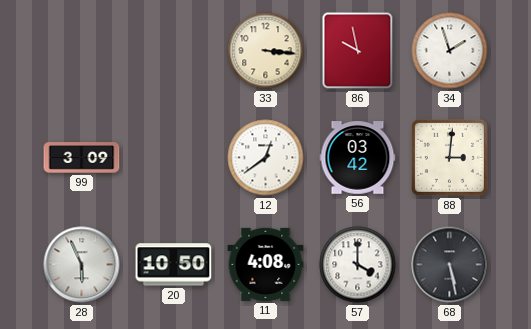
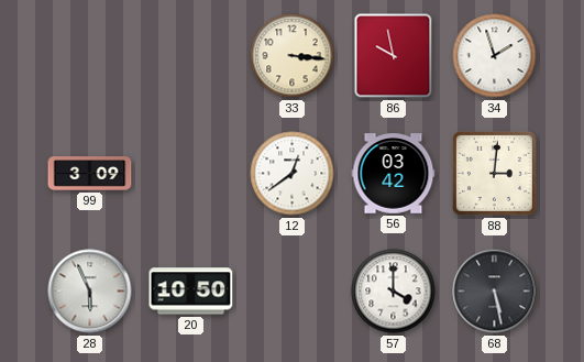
11: 4:08 -> none (266, 264)
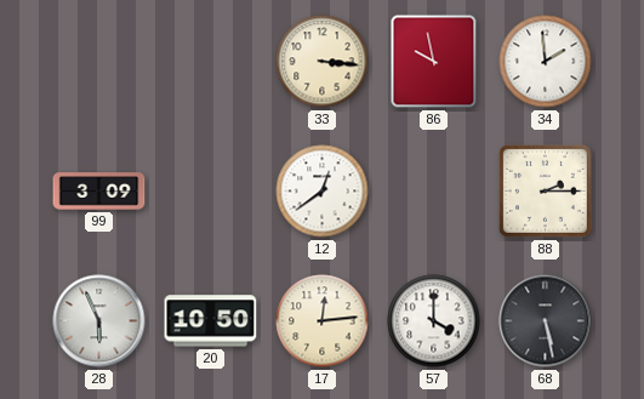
34: 1:57 -> 1:59 (546, 62)
56: 03:42 -> none (394, 174)
88: 3:01 -> 2:15 (545, 190)
17: none -> 12:14 (323, 321)
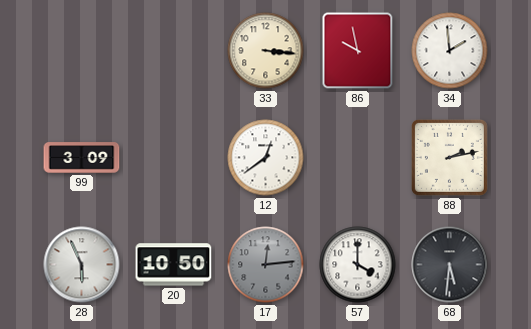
88: 2:15 -> 2:13 (449, 157)
17 dial: cream -> grey (266, 265)
68: 5:28 -> 5:31 (450, 265)
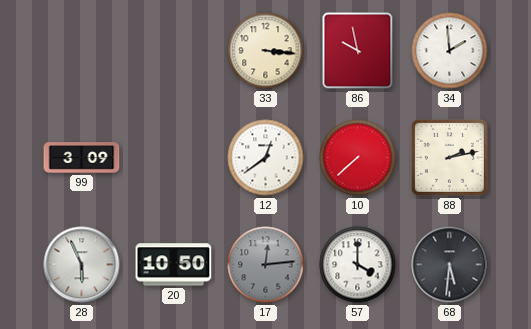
10: none -> 7:38 (358, 158)
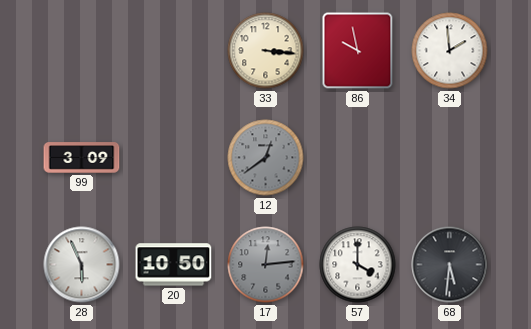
12 dial: white -> grey (266, 158)
10: 7:38 -> none (358, 158)
88: 2:13 -> none (449, 157)
